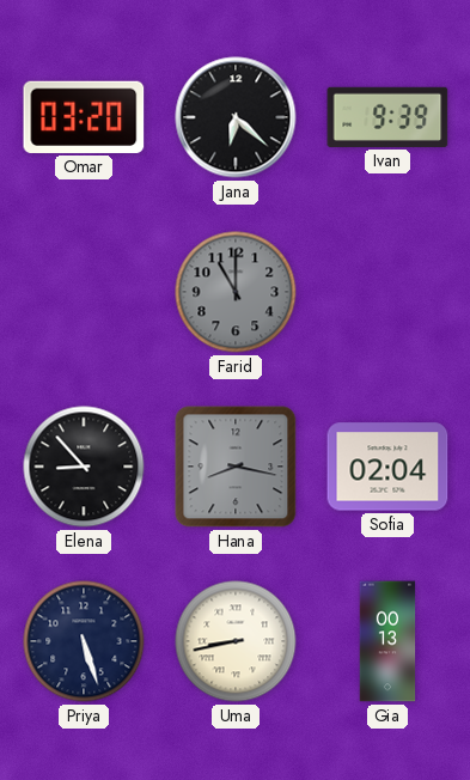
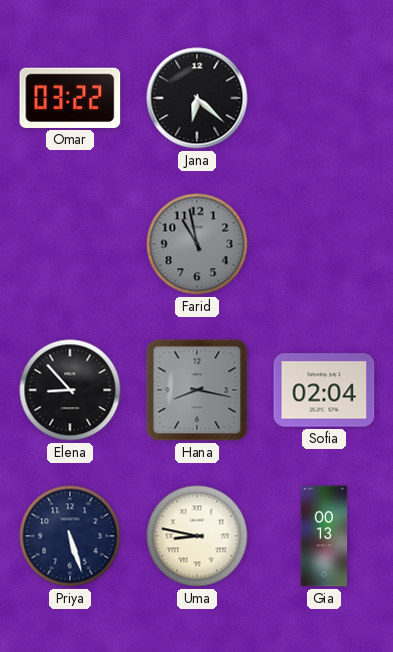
Omar: 03:20 -> 03:22 (70, 98)
Ivan: 9:39 -> none (387, 117)
Farid: 11:00 -> 10:58 (197, 244)
Uma: 8:43 -> 8:47 (197, 536)
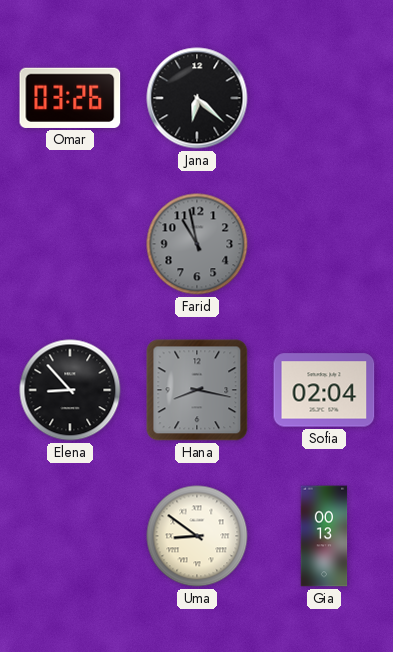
Omar: 03:22 -> 03:26 (70, 98)
Priya: 5:27 -> none (70, 536)
Uma: 8:47 -> 8:51 (197, 536)
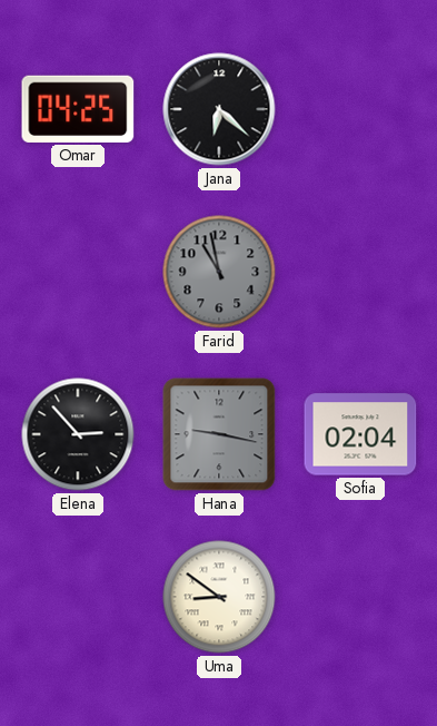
Omar: 03:26 -> 04:25 (78, 109)
Elena: 8:53 -> 2:53 (78, 434)
Hana: 8:17 -> 9:17 (219, 434)
Gia: 00:13 -> none (324, 536)
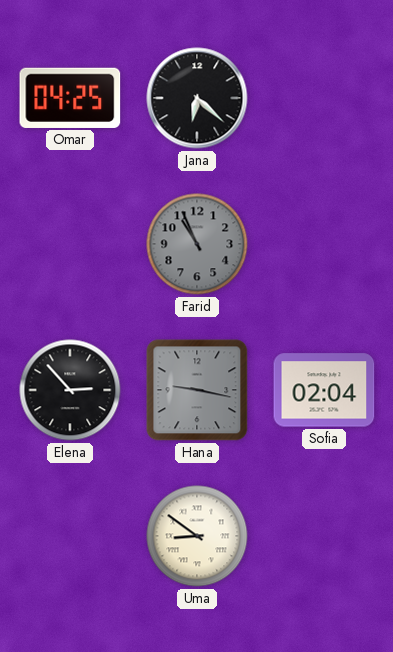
Farid: 10:58 -> 10:56 (197, 244)
